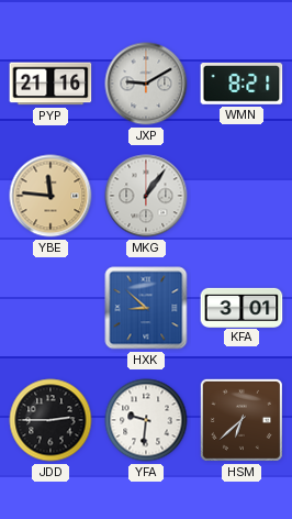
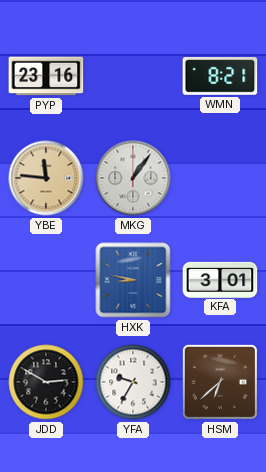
PYP: 21:16 -> 23:16 (46, 76)
JXP: 9:10 -> none (146, 84)
HXK: 8:52 -> 8:47 (133, 280)
JDD: 2:45 -> 2:50 (46, 382)
YFA: 9:31 -> 9:35 (133, 382)
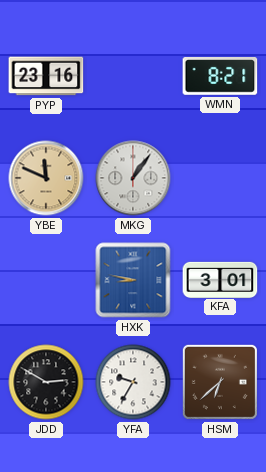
YBE: 11:46 -> 11:49 (46, 178)
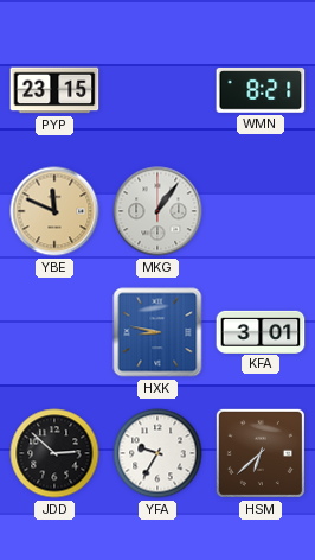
PYP: 23:16 -> 23:15 (54, 90)
JDD: 2:50 -> 2:52 (54, 453)
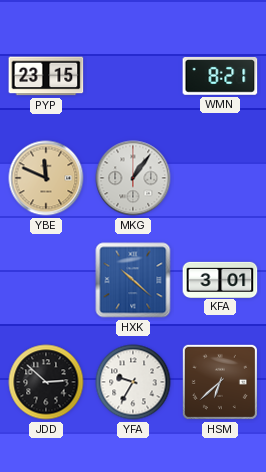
HXK: 8:47 -> 10:22 (133, 280)
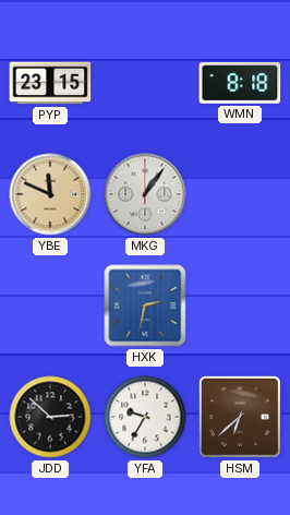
WMN: 8:21 -> 8:18 (240, 84)
HXK: 10:22 -> 2:32 (145, 306)
KFA: 3:01 -> none (220, 279)
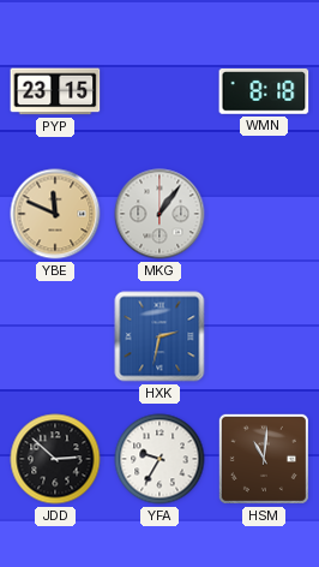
HSM: 6:38 -> 11:01 (264, 459)
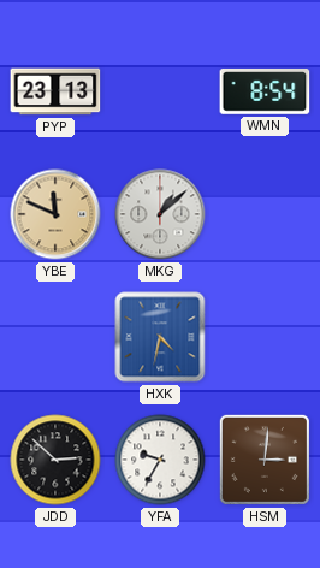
PYP: 23:15 -> 23:13 (55, 91)
WMN: 8:18 -> 8:54 (265, 93)
MKG: 1:06 -> 1:08 (160, 214)
HXK: 2:32 -> 4:32 (160, 337)
HSM: 11:01 -> 3:01 (265, 460)
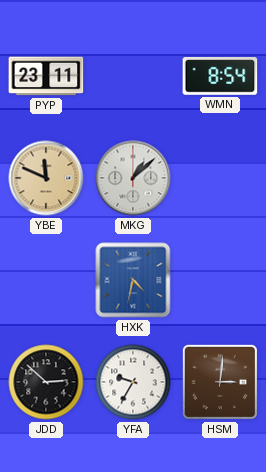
PYP: 23:13 -> 23:11 (46, 76)
